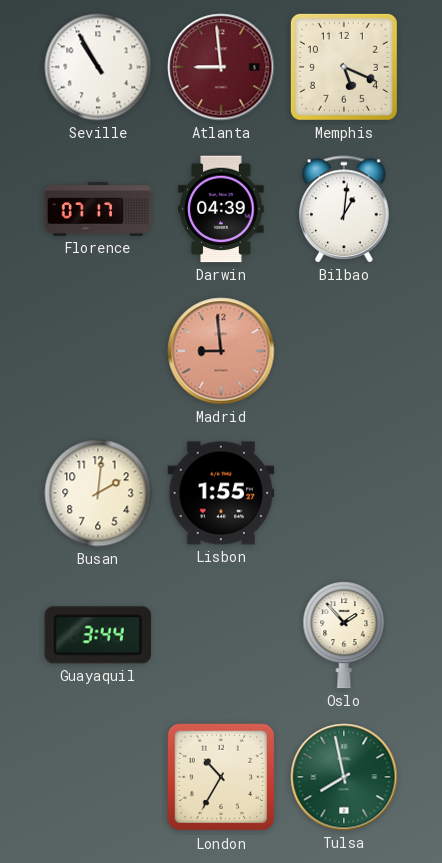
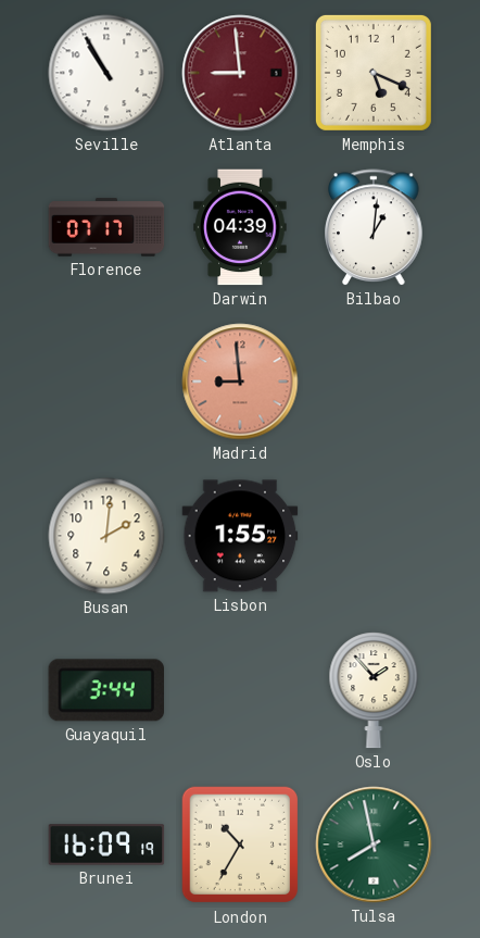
Brunei: none -> 16:09 (106, 845)
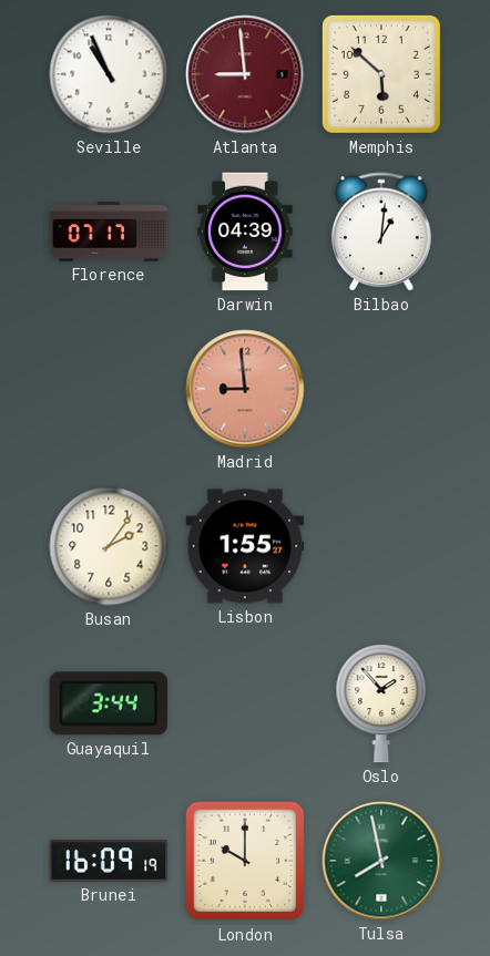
Seville: 10:55 -> 10:56 (109, 74)
Memphis: 5:19 -> 5:52 (381, 74)
Busan: 2:01 -> 2:06 (109, 546)
London: 10:35 -> 10:00 (245, 861)
